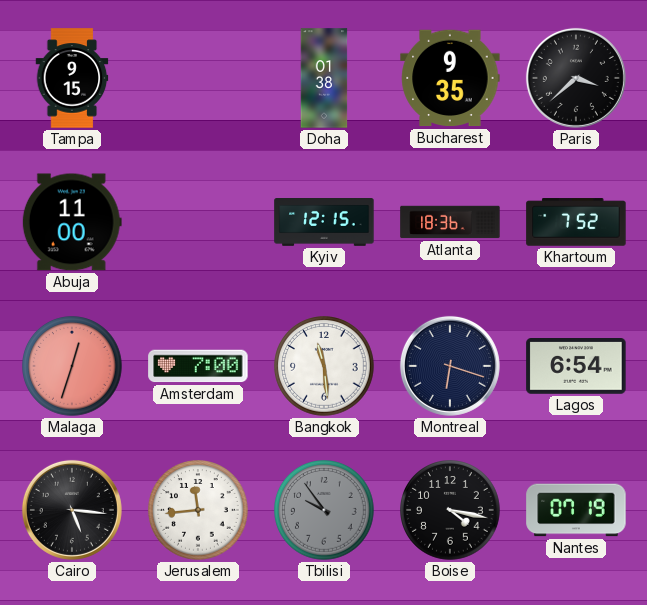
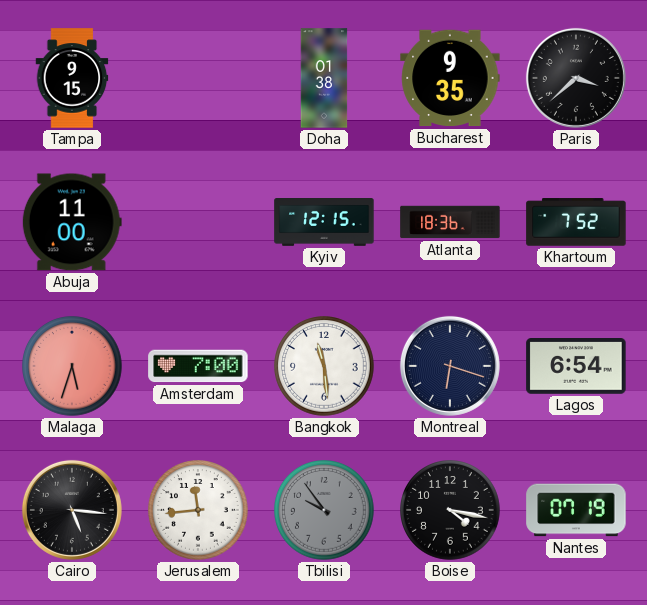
Malaga: 12:33 -> 5:33 (72, 366)
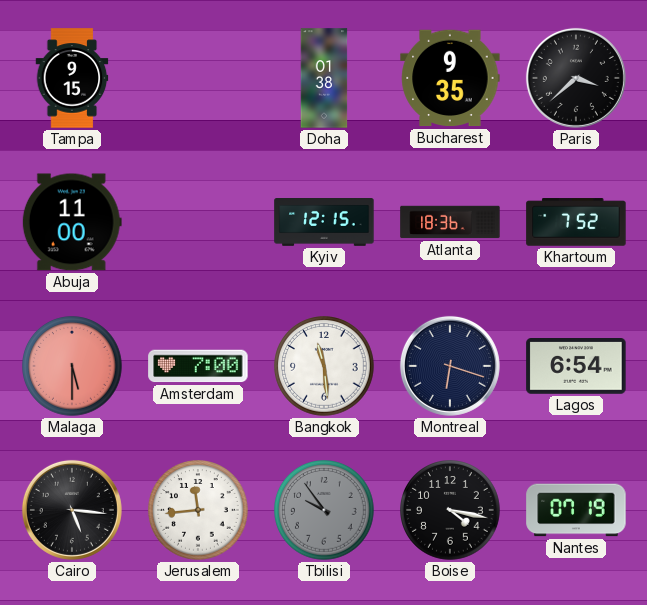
Malaga: 5:33 -> 5:30 (72, 366)
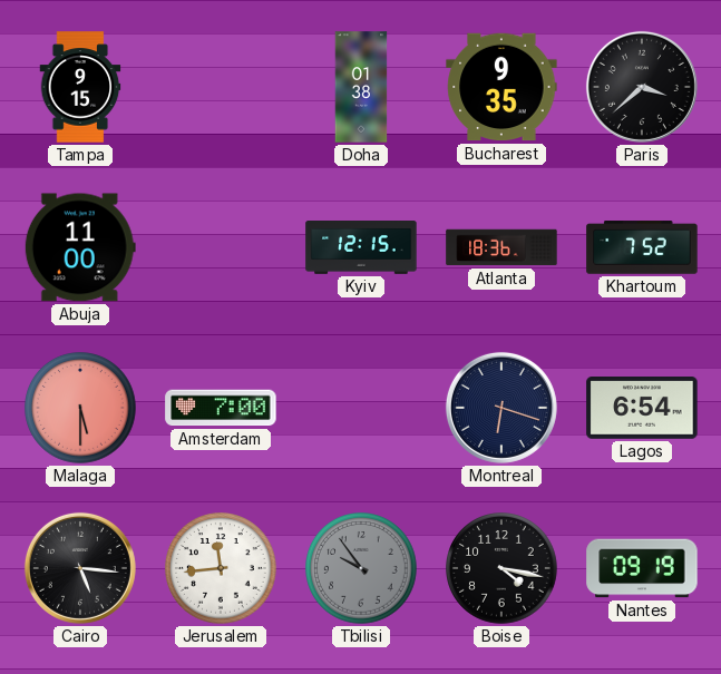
Bangkok: 11:29 -> none (324, 366)
Nantes: 07:19 -> 09:19 (642, 568)
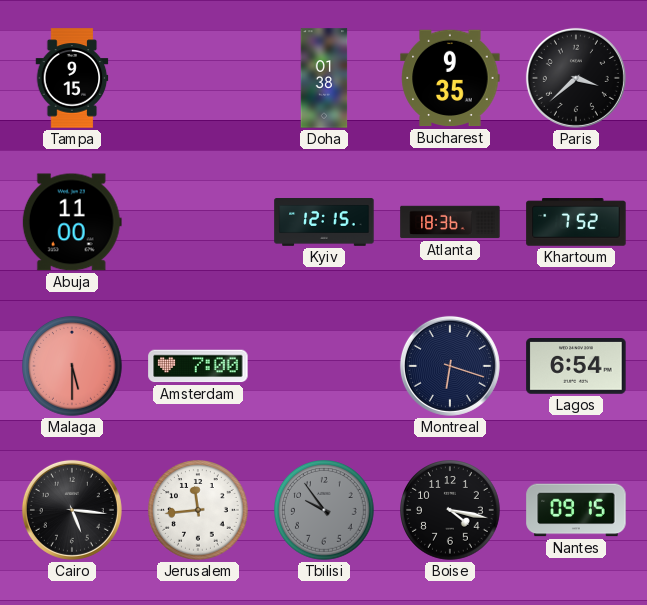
Nantes: 09:19 -> 09:15 (576, 510)
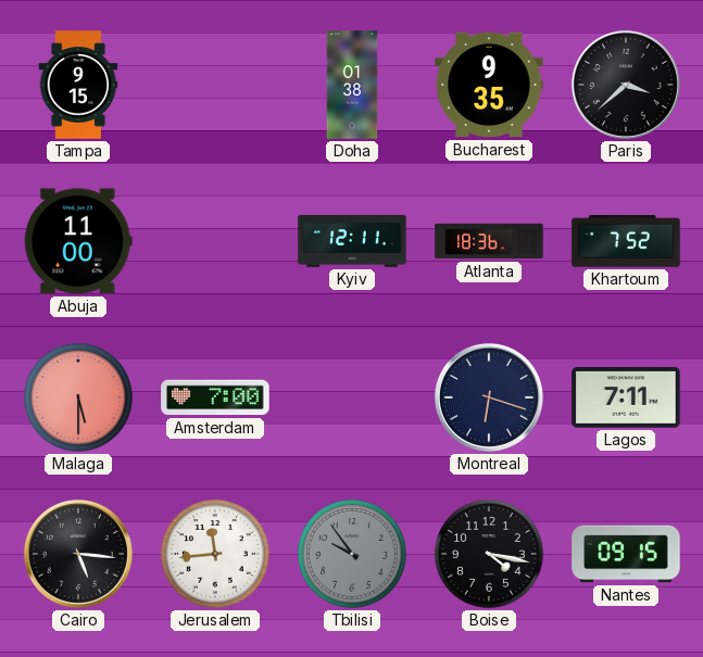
Kyiv: 12:15 -> 12:11 (352, 242)
Lagos: 6:54 -> 7:11 (626, 399)
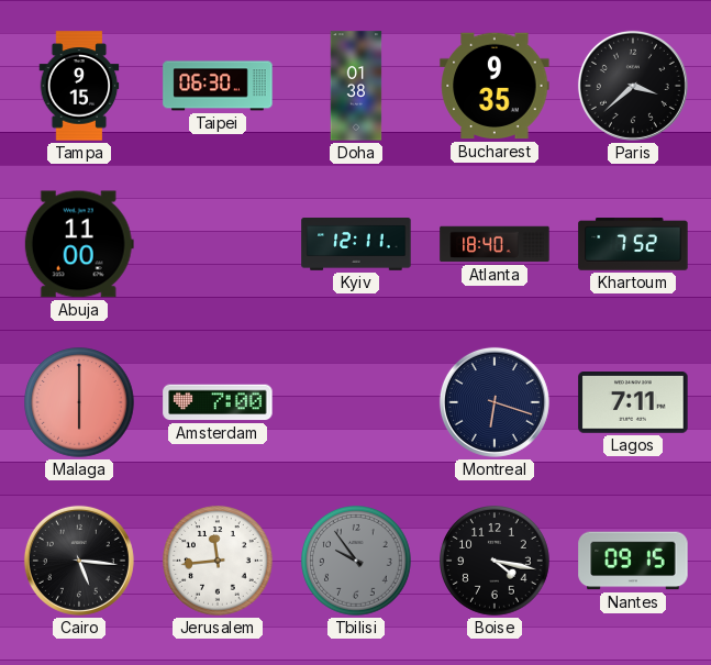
Taipei: none -> 06:30 (218, 86)
Atlanta: 18:36 -> 18:40 (495, 244)
Malaga: 5:30 -> 6:00 (79, 402)
